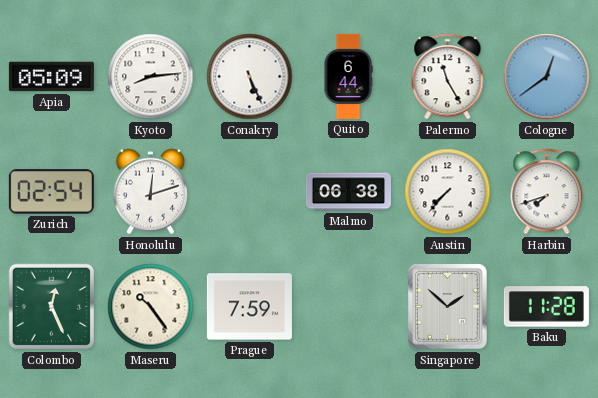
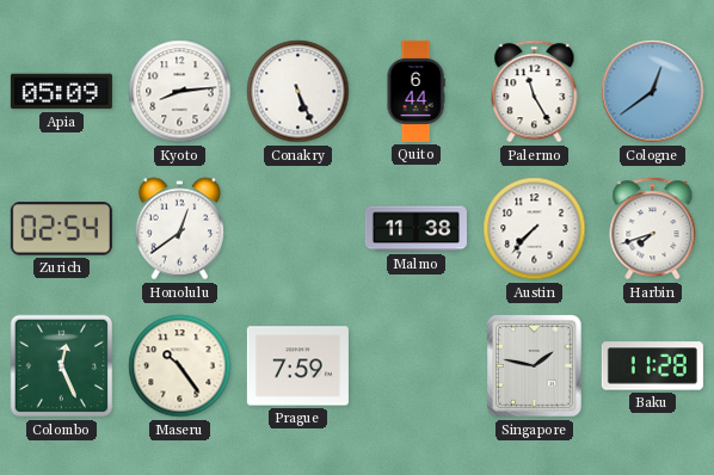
Honolulu: 12:12 -> 12:39 (179, 229)
Malmo: 06:38 -> 11:38 (416, 229)
Singapore: 1:52 -> 1:47 (535, 366)
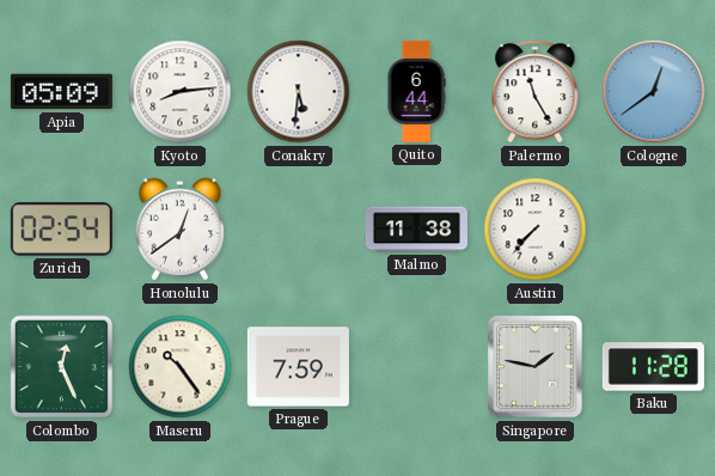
Conakry: 5:26 -> 5:31 (299, 92)
Harbin: 7:42 -> none (653, 229)
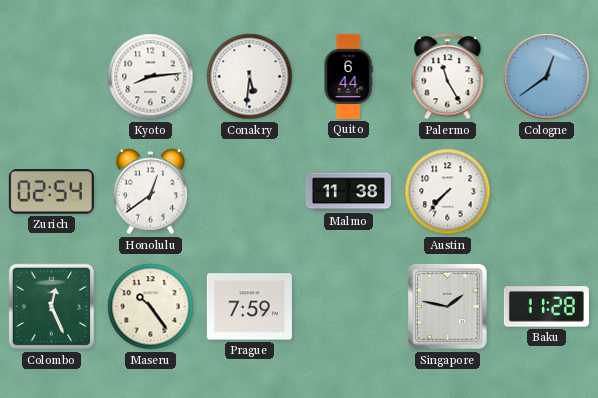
Apia: 05:09 -> none (61, 92)
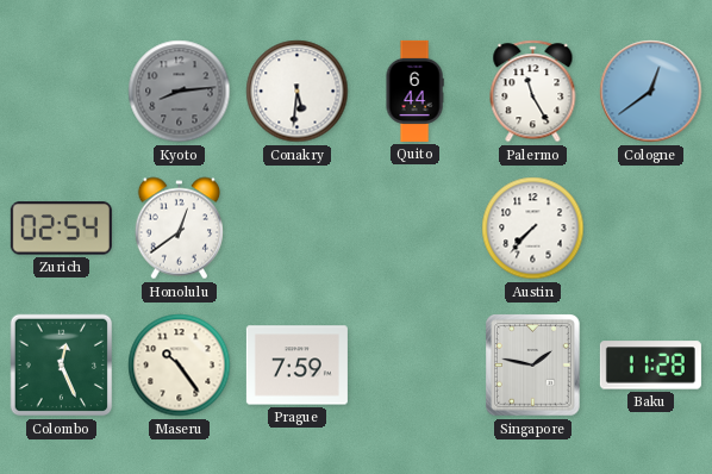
Kyoto dial: white -> grey (180, 92)
Malmo: 11:38 -> none (348, 192)
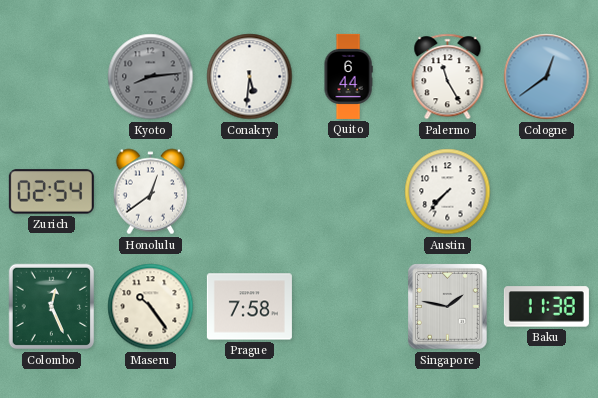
Prague: 7:59 -> 7:58 (249, 307)
Baku: 11:28 -> 11:38 (546, 307)
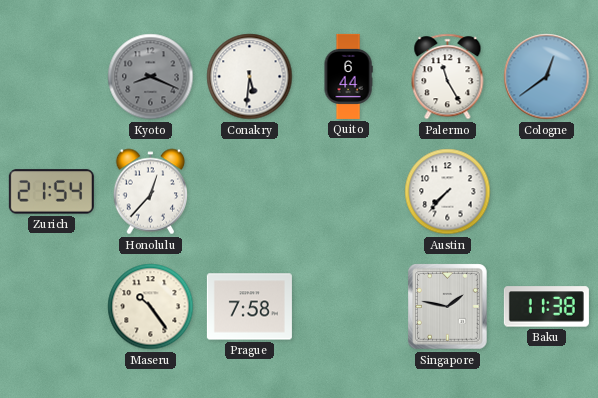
Kyoto: 8:14 -> 8:19 (151, 77)
Zurich: 02:54 -> 21:54 (51, 192)
Honolulu: 12:39 -> 12:37 (150, 192)
Colombo: 12:26 -> none (52, 307)
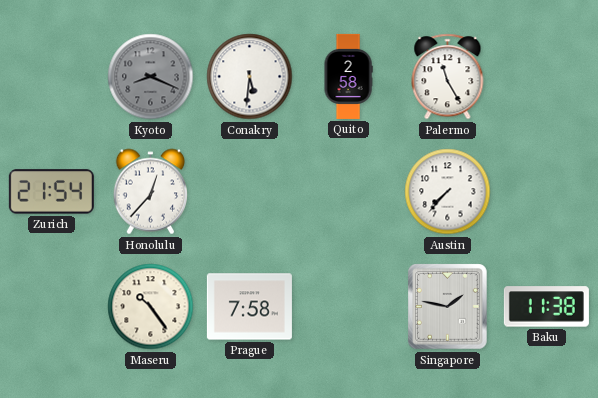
Quito: 6:44 -> 2:58 (348, 76)
Cologne: 12:39 -> none (547, 77)
